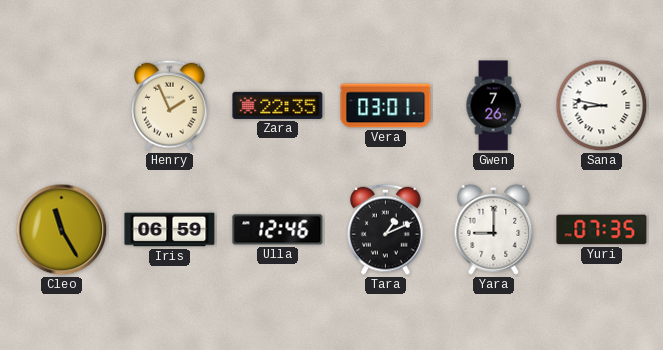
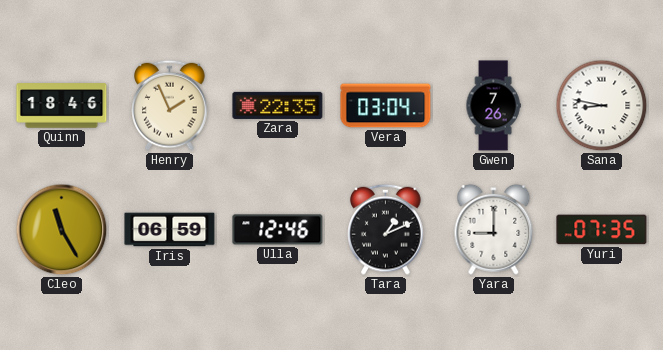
Quinn: none -> 18:46 (62, 106)
Vera: 03:01 -> 03:04 (386, 106)
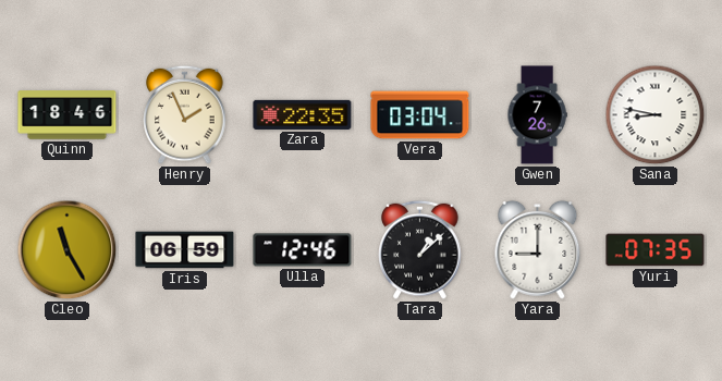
Tara: 1:11 -> 1:08 (420, 249)
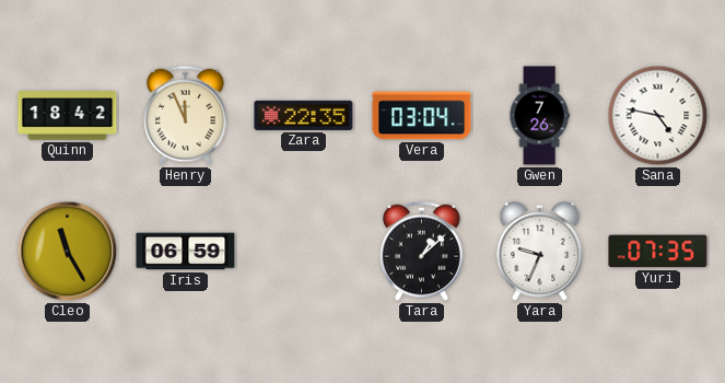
Quinn: 18:46 -> 18:42 (68, 116)
Henry: 1:56 -> 11:56 (186, 115)
Sana: 8:47 -> 4:47 (658, 116)
Ulla: 12:46 -> none (303, 250)
Yara: 9:00 -> 9:34 (540, 251)
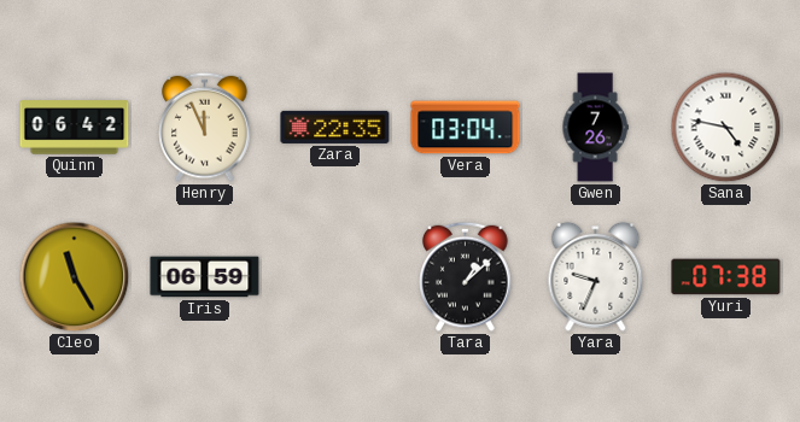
Quinn: 18:42 -> 06:42 (75, 128)
Yuri: 07:35 -> 07:38 (726, 277)
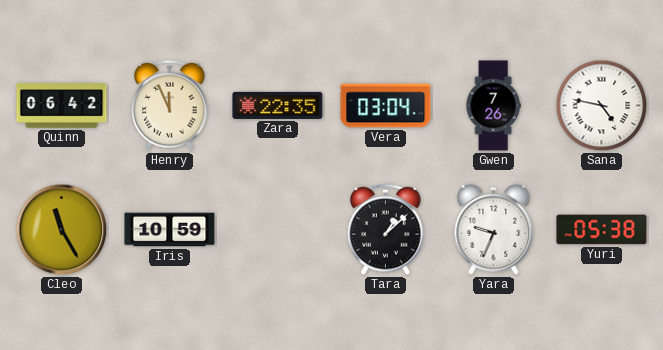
Iris: 06:59 -> 10:59 (170, 230)
Yuri: 07:38 -> 05:38 (602, 230)
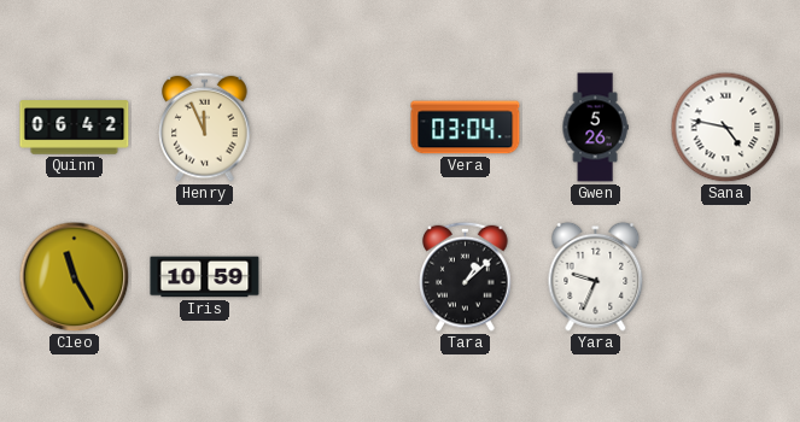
Zara: 22:35 -> none (278, 105)
Gwen: 7:26 -> 5:26 (595, 128)
Yuri: 05:38 -> none (602, 230)
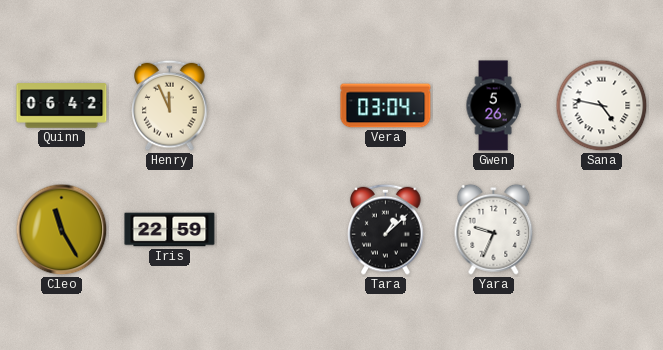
Iris: 10:59 -> 22:59 (170, 230)
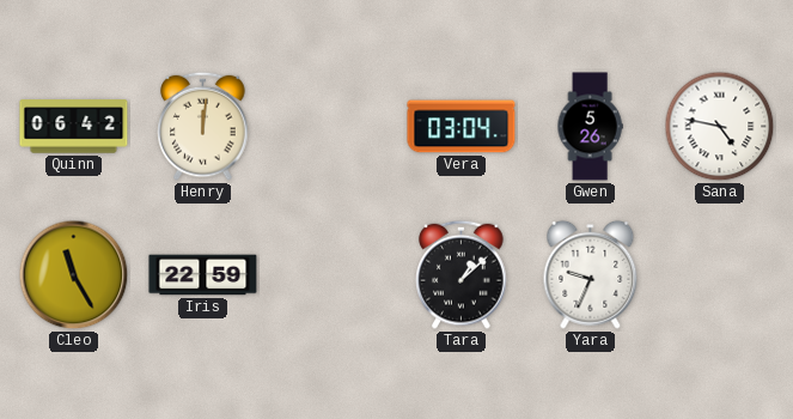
Henry: 11:56 -> 12:01 (203, 126)
